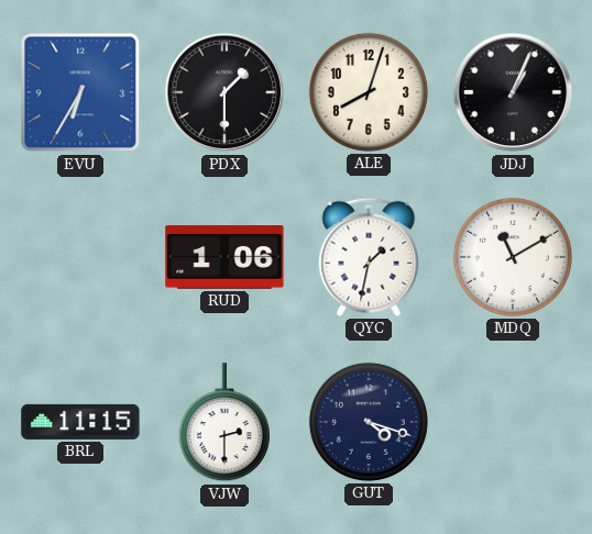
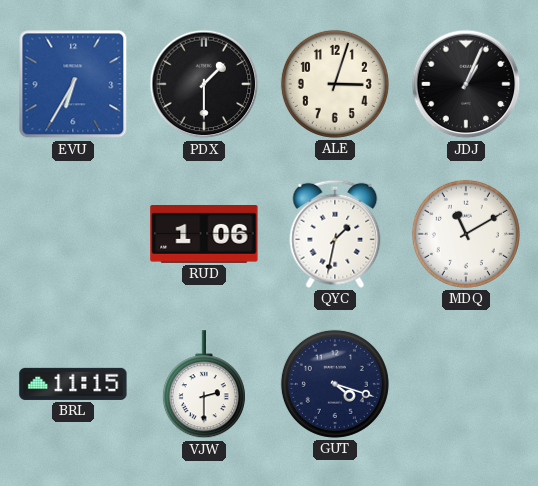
ALE: 8:03 -> 3:03 (335, 84)
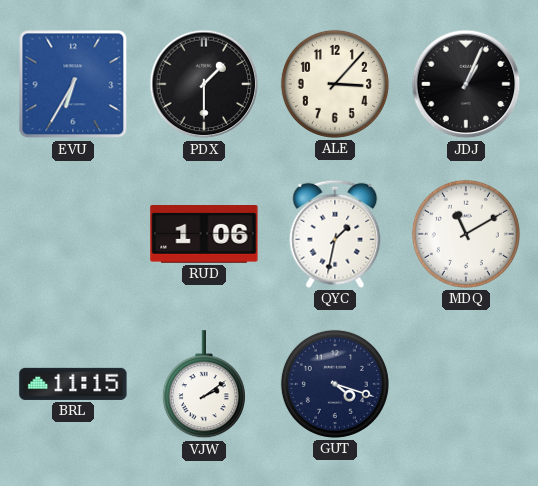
ALE: 3:03 -> 3:07 (335, 84)
VJW: 2:30 -> 2:09 (204, 385)
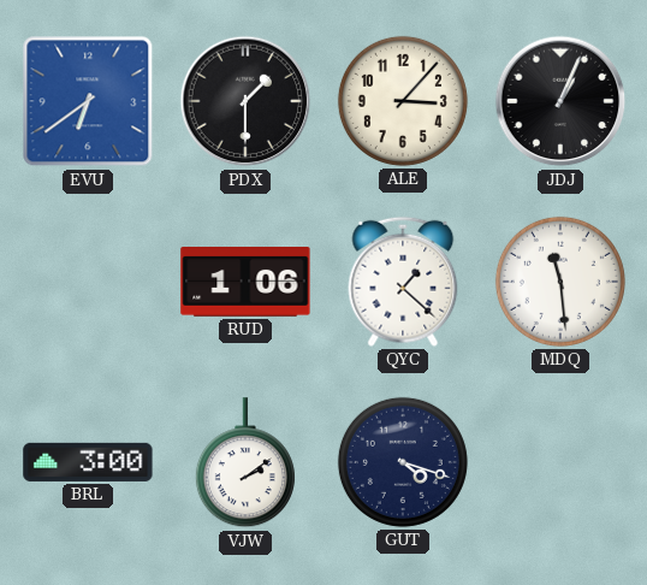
EVU: 6:35 -> 6:39 (88, 101)
QYC: 1:32 -> 1:22 (403, 282)
MDQ: 11:10 -> 11:29 (560, 282)
BRL: 11:15 -> 3:00 (88, 462)
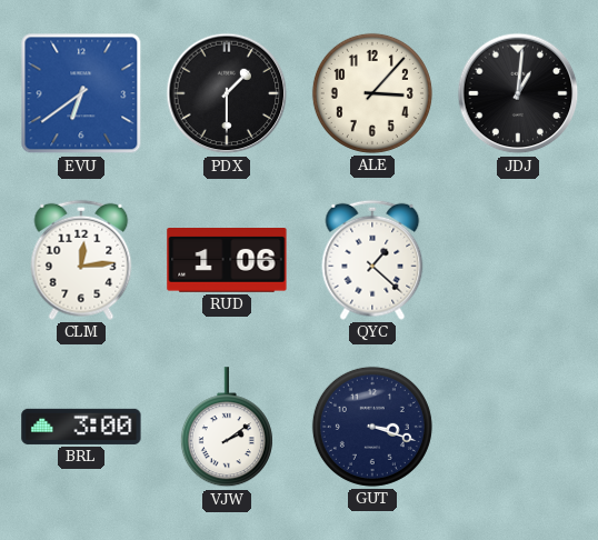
JDJ: 1:04 -> 1:01 (518, 93)
CLM: none -> 12:14 (81, 260)
MDQ: 11:29 -> none (560, 282)
GUT: 4:18 -> 3:18 (372, 427)
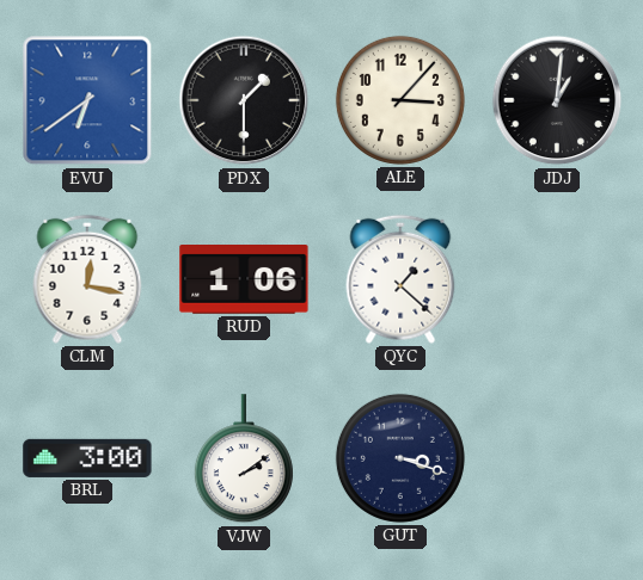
CLM: 12:14 -> 12:17 (87, 279)
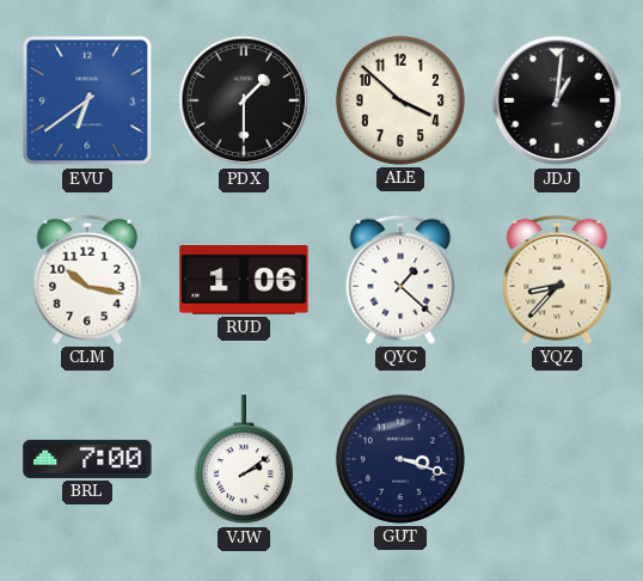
ALE: 3:07 -> 3:52 (400, 100)
CLM: 12:17 -> 10:17 (87, 280)
YQZ: none -> 8:37 (557, 280)
BRL: 3:00 -> 7:00 (87, 459)
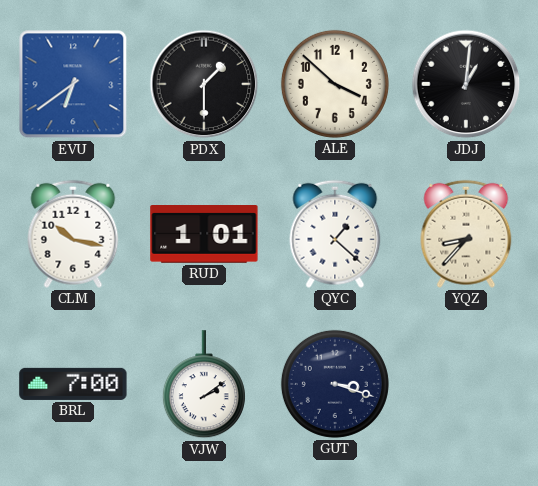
RUD: 1:06 -> 1:01 (204, 235)
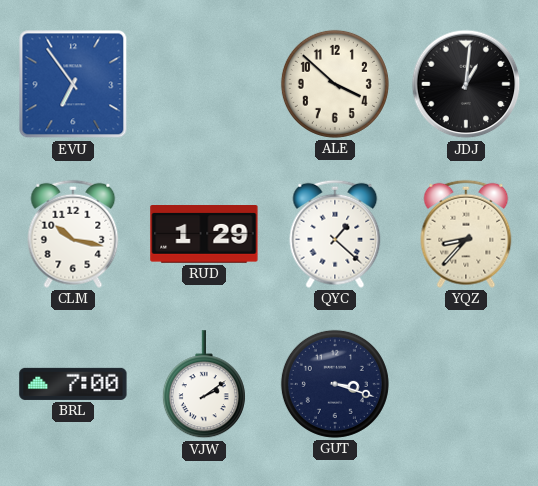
EVU: 6:39 -> 6:54 (73, 84)
PDX: 1:30 -> none (204, 84)
RUD: 1:01 -> 1:29 (204, 235)
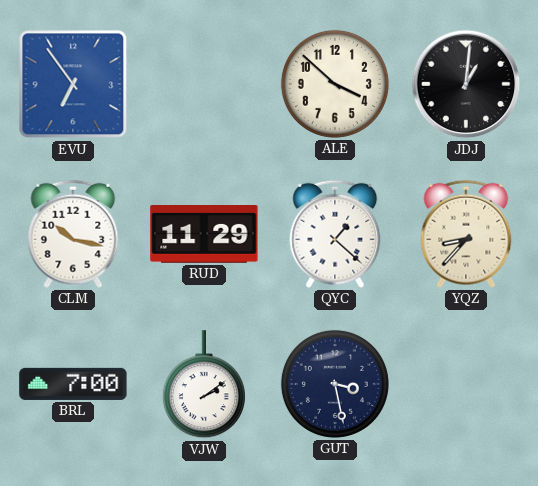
RUD: 1:29 -> 11:29 (204, 235)
GUT: 3:18 -> 3:28 (335, 384)
